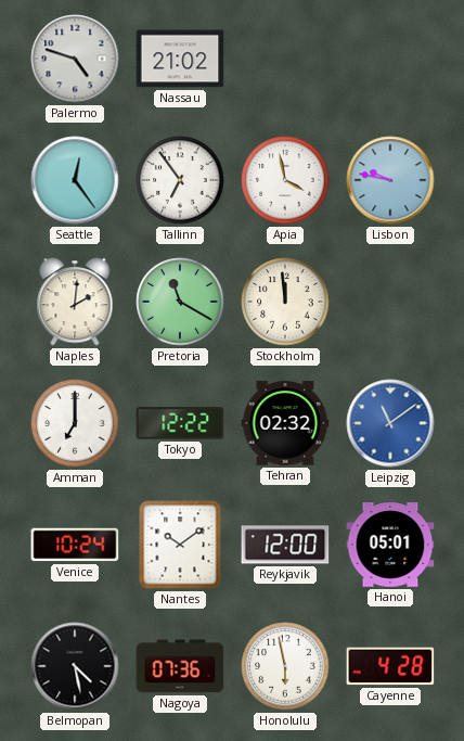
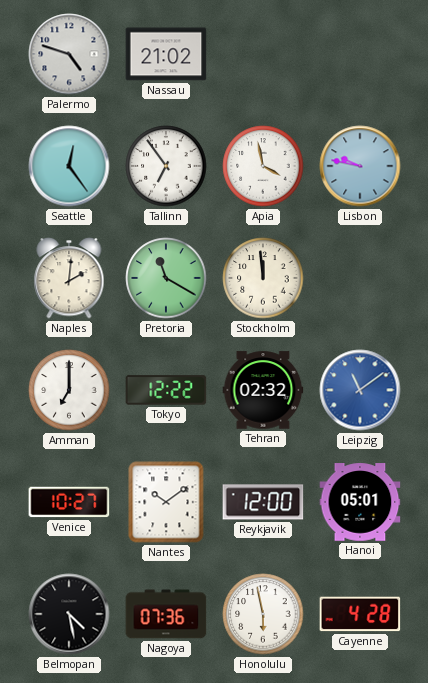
Venice: 10:24 -> 10:27 (69, 502)
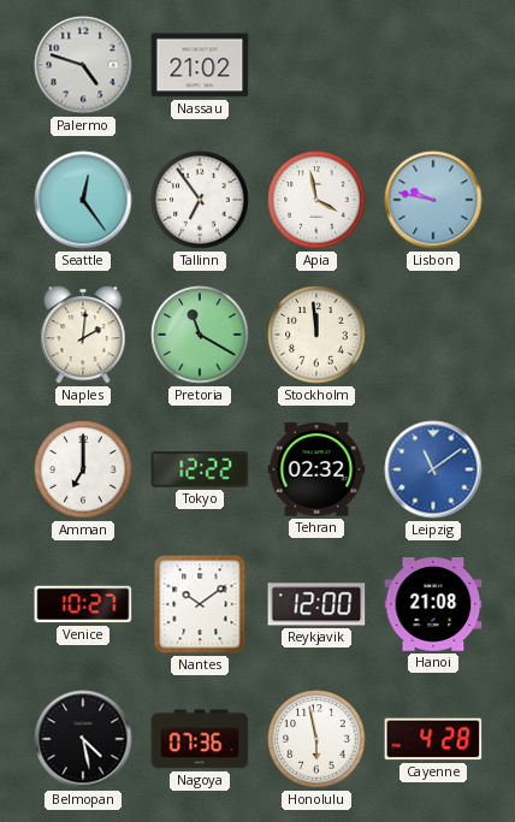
Hanoi: 05:01 -> 21:08 (433, 604)
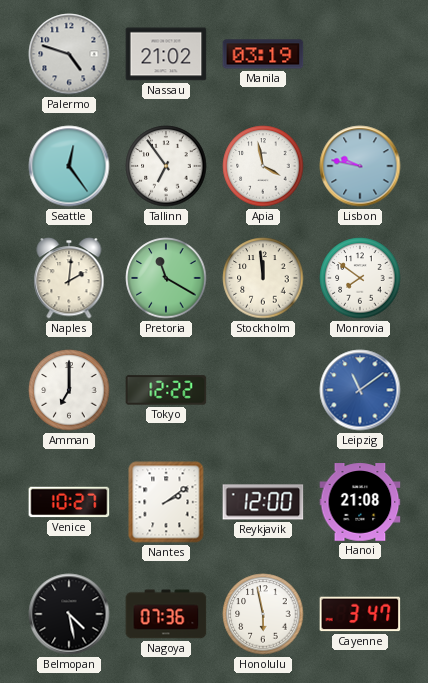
Manila: none -> 03:19 (263, 54)
Monrovia: none -> 7:51 (360, 278)
Tehran: 02:32 -> none (316, 469)
Nantes: 10:09 -> 2:09 (166, 502)
Cayenne: 4:28 -> 3:47 (360, 614)
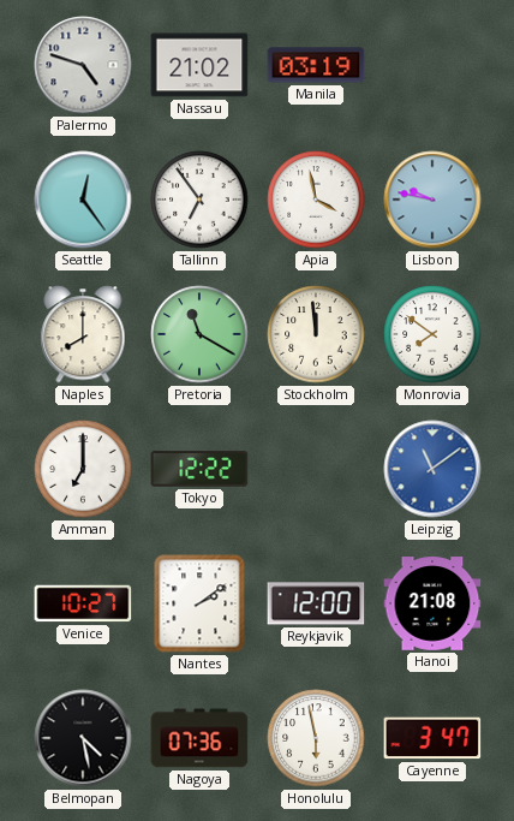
Naples: 2:01 -> 8:00 (83, 334)
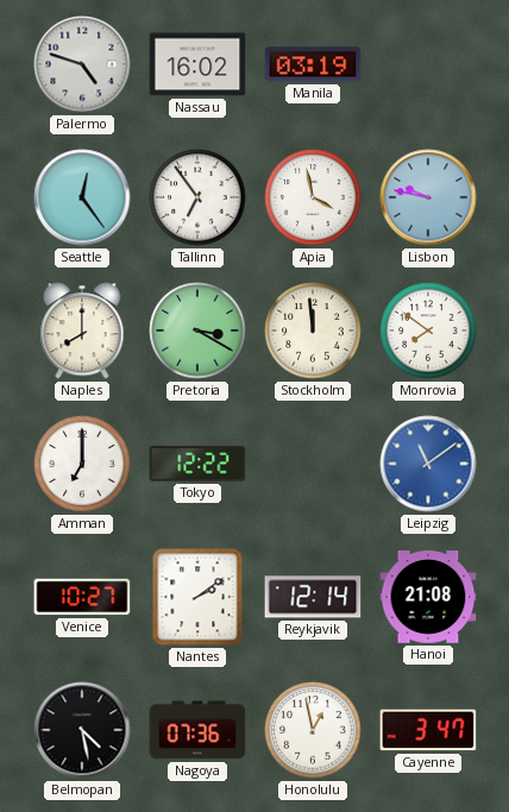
Nassau: 21:02 -> 16:02 (197, 64)
Pretoria: 11:20 -> 3:20 (197, 331)
Reykjavik: 12:00 -> 12:14 (313, 597)
Honolulu: 5:58 -> 12:58 (313, 730)
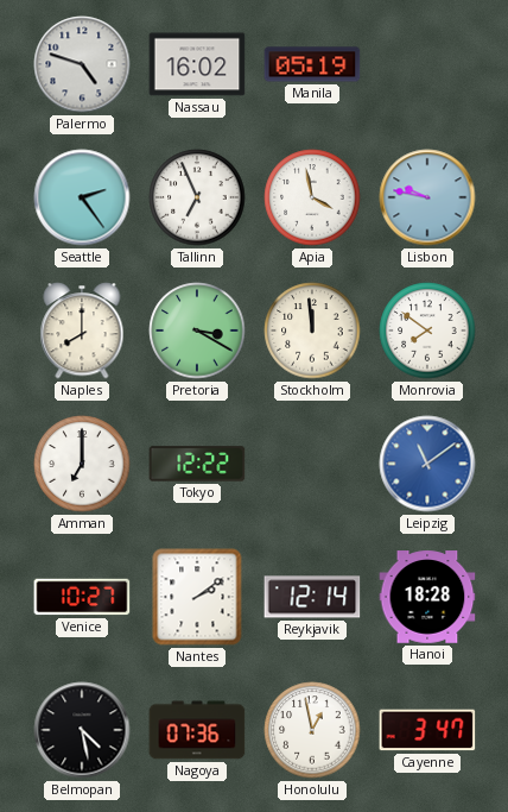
Manila: 03:19 -> 05:19 (312, 64)
Seattle: 12:24 -> 2:24 (82, 197)
Tallinn: 6:54 -> 6:56 (197, 197)
Hanoi: 21:08 -> 18:28 (427, 597)
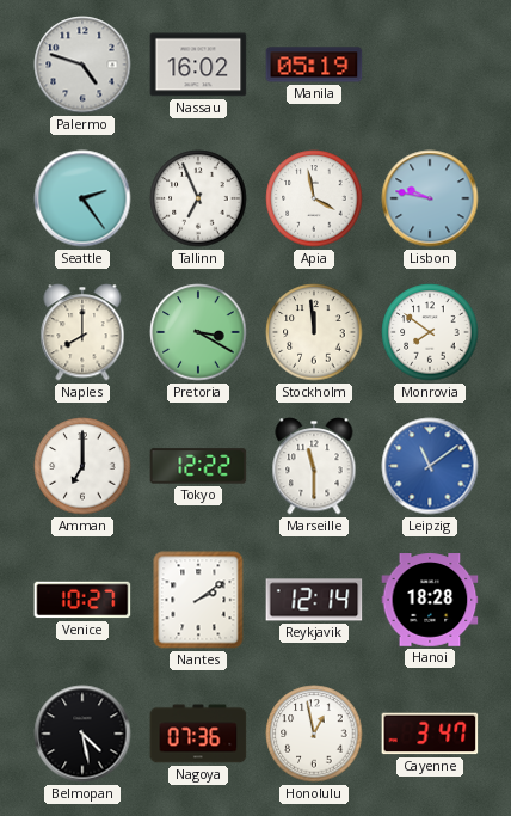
Marseille: none -> 11:30 (314, 466)
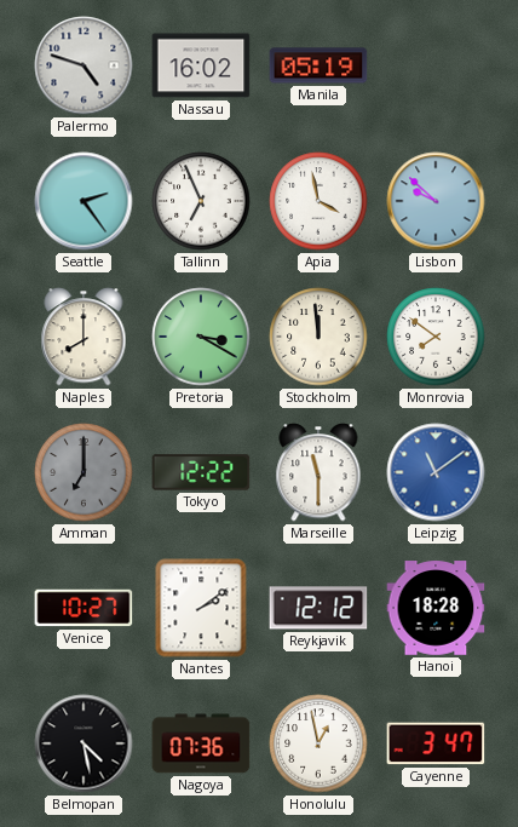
Lisbon: 9:47 -> 9:52 (436, 201)
Amman dial: white -> grey (84, 472)
Reykjavik: 12:14 -> 12:12 (318, 608)
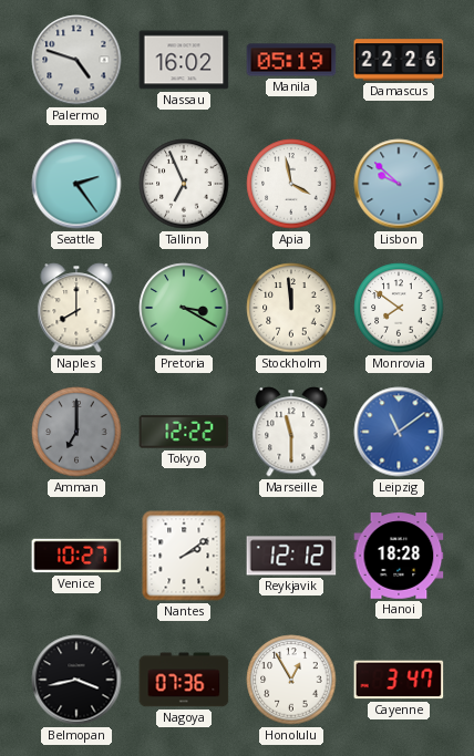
Damascus: none -> 22:26 (399, 60)
Belmopan: 4:28 -> 3:43 (76, 680)
Honolulu: 12:58 -> 12:55 (291, 680)
